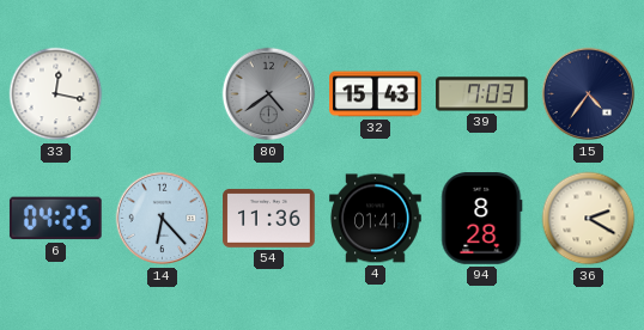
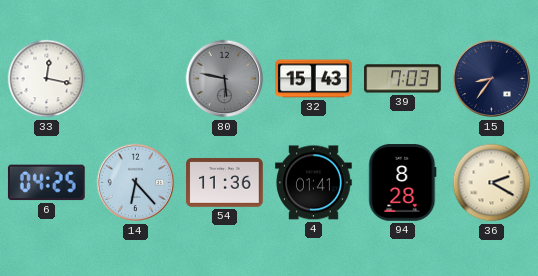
80: 4:39 -> 5:47 (225, 79)
15: 4:36 -> 8:36 (492, 79)
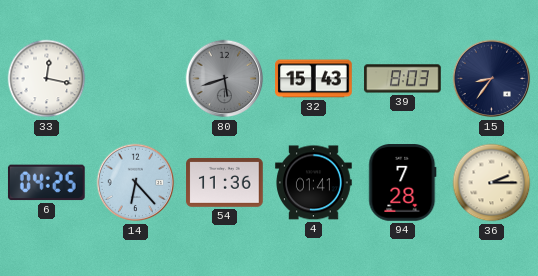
80: 5:47 -> 5:42 (225, 79)
39: 7:03 -> 8:03 (403, 79)
94: 8:28 -> 7:28 (403, 183)
36: 2:20 -> 2:15 (492, 183)
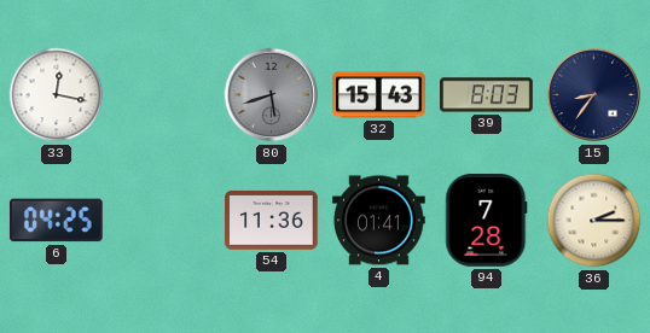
14: 6:23 -> none (136, 183)
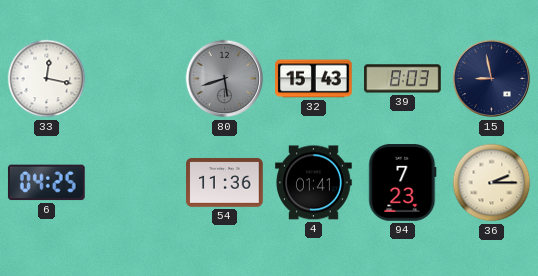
15: 8:36 -> 8:58 (492, 79)
94: 7:28 -> 7:23 (403, 183)
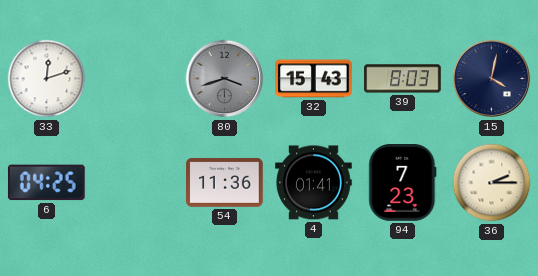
33: 12:17 -> 12:12 (47, 79)
80: 5:42 -> 3:42 (225, 79)
15: 8:58 -> 4:02 (492, 79)
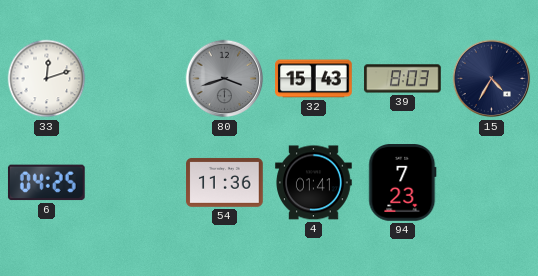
15: 4:02 -> 4:35 (492, 79)
36: 2:15 -> none (492, 183)
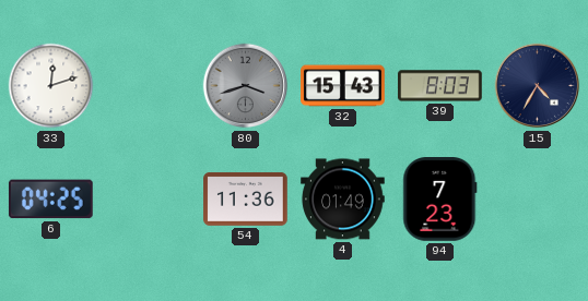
4: 01:41 -> 01:49 (343, 200)
